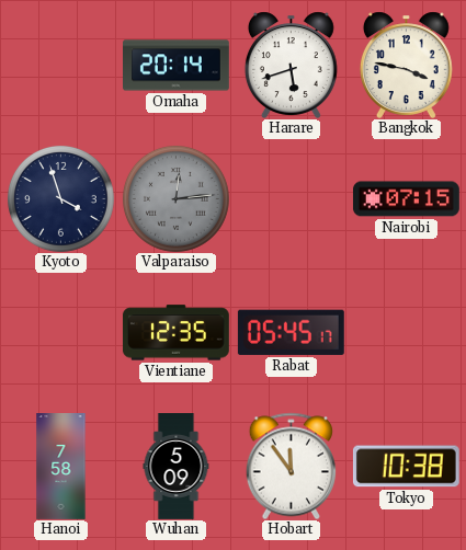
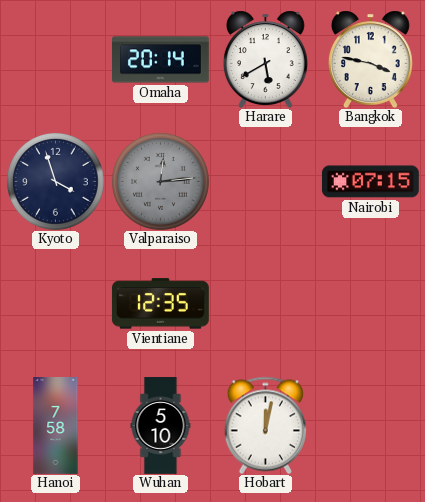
Harare: 5:42 -> 5:40 (265, 59)
Rabat: 05:45 -> none (291, 332)
Wuhan: 5:09 -> 5:10 (161, 426)
Hobart: 11:54 -> 12:02 (265, 425)
Tokyo: 10:38 -> none (406, 467)
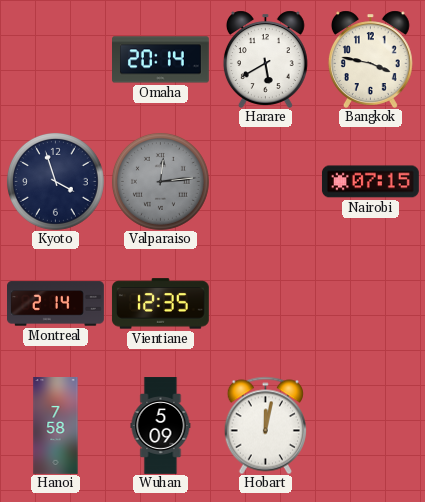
Montreal: none -> 2:14 (56, 304)
Wuhan: 5:10 -> 5:09 (161, 426)
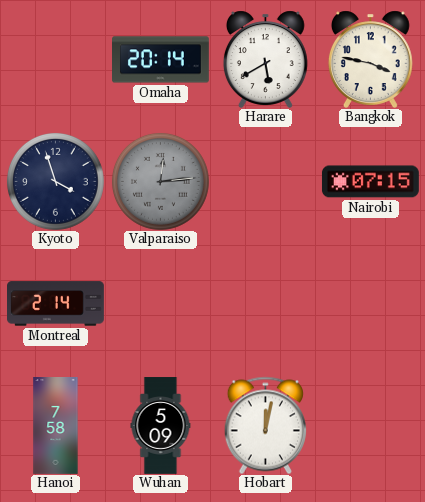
Vientiane: 12:35 -> none (160, 304)
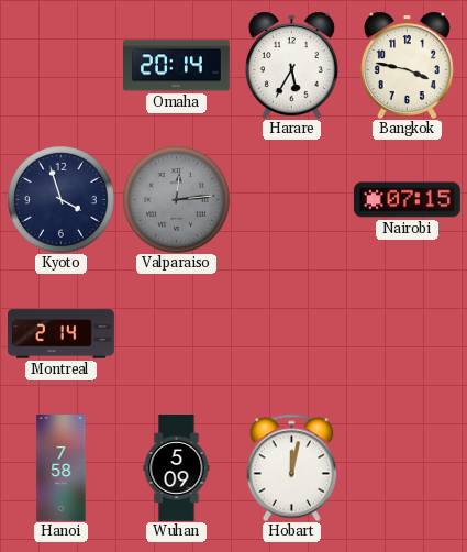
Harare: 5:40 -> 5:35 (291, 65)
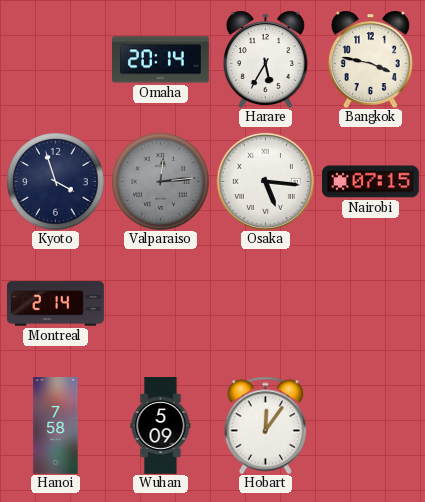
Osaka: none -> 5:16 (265, 181)
Hobart: 12:02 -> 12:06 (265, 425)
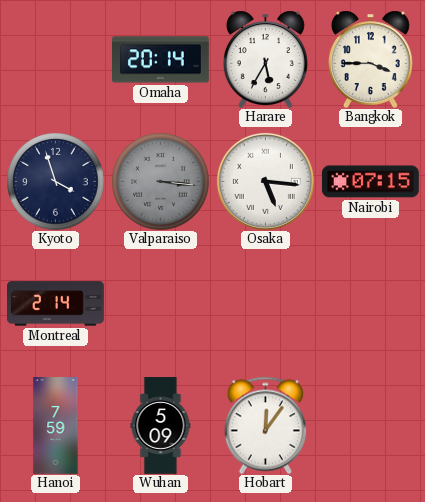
Bangkok: 3:47 -> 3:45 (370, 59)
Valparaiso: 12:14 -> 3:16 (160, 181)
Hanoi: 7:58 -> 7:59 (56, 426)
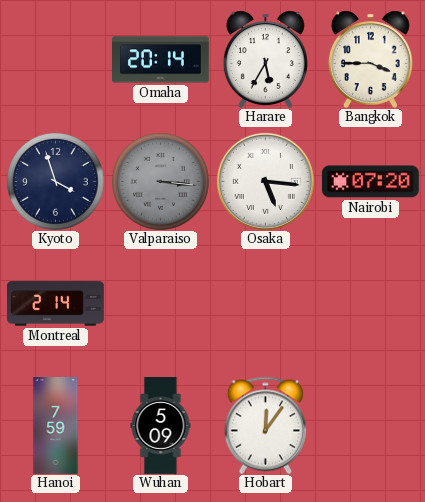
Nairobi: 07:15 -> 07:20 (370, 182)
